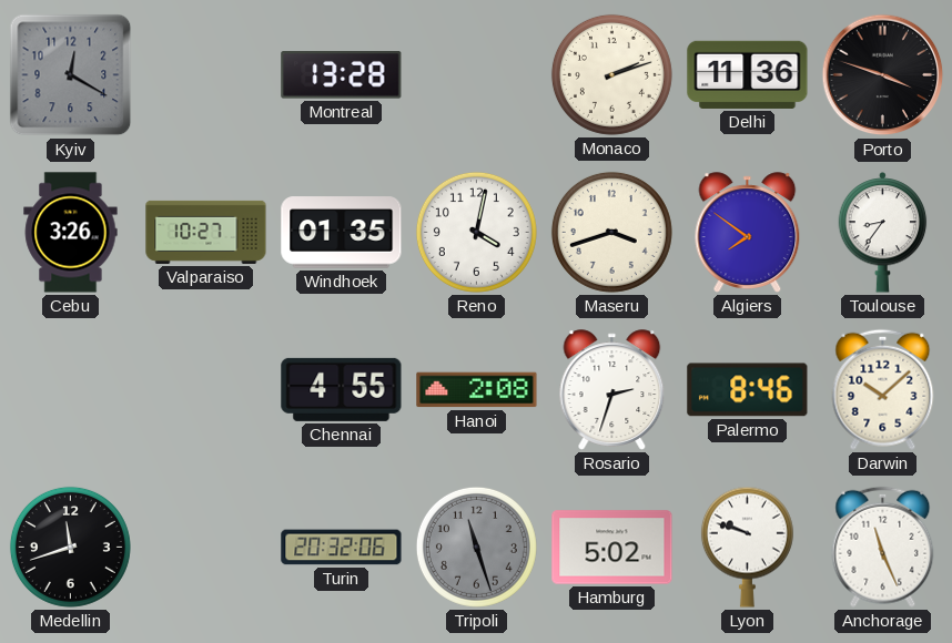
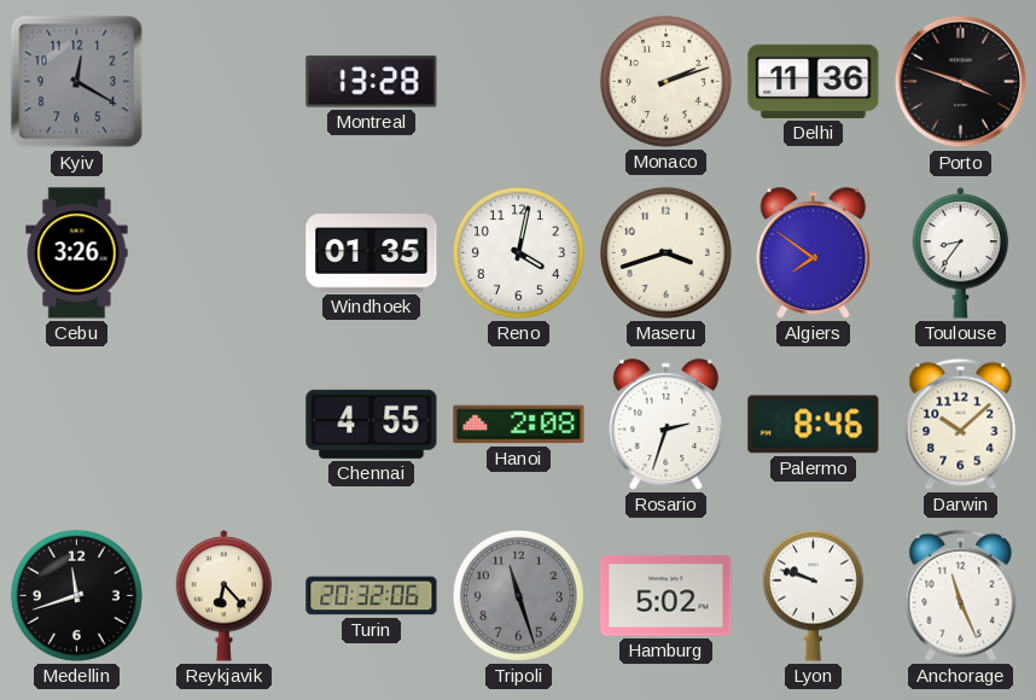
Valparaiso: 10:27 -> none (206, 232)
Reykjavik: none -> 6:23 (225, 596)
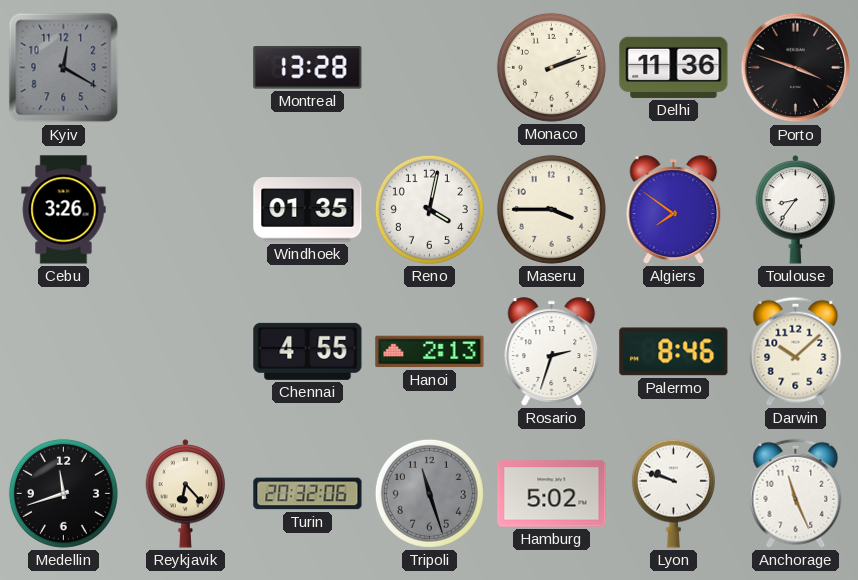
Maseru: 3:42 -> 3:45 (551, 209)
Hanoi: 2:08 -> 2:13 (430, 352)
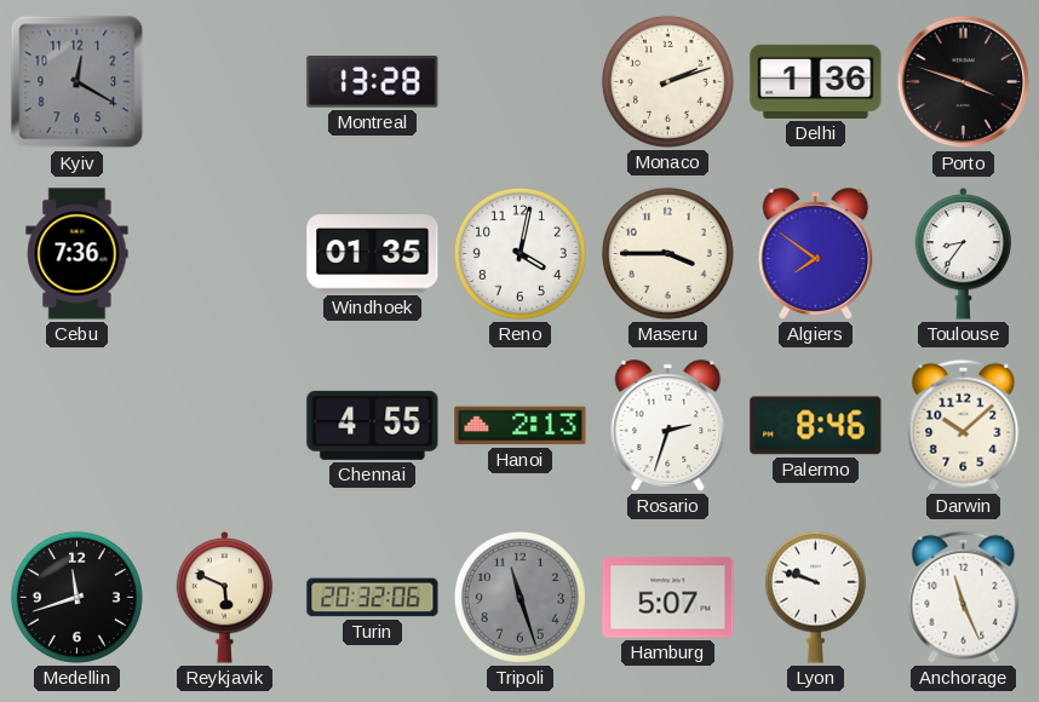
Delhi: 11:36 -> 1:36 (816, 81)
Cebu: 3:26 -> 7:36 (78, 254)
Reykjavik: 6:23 -> 5:49 (225, 598)
Hamburg: 5:02 -> 5:07 (668, 598)
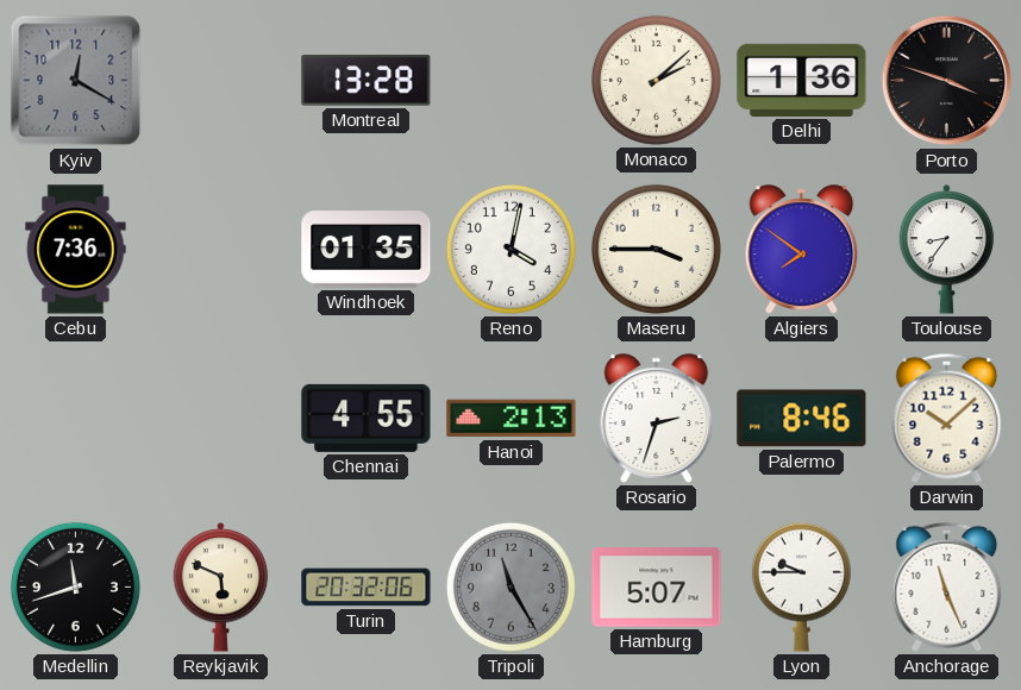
Monaco: 2:12 -> 2:08 (656, 80)
Tripoli: 11:27 -> 11:25 (510, 586)
Lyon: 9:48 -> 9:45 (801, 586)
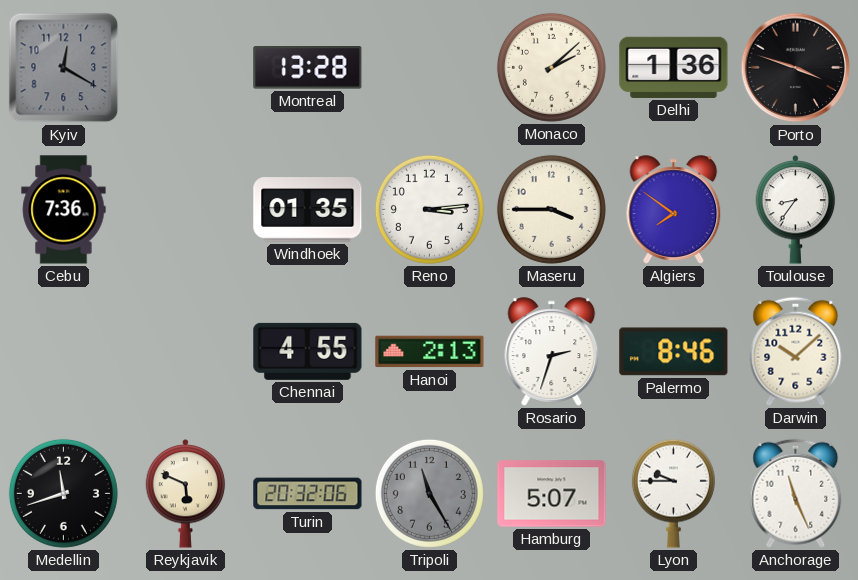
Reno: 4:02 -> 3:14 (429, 209)
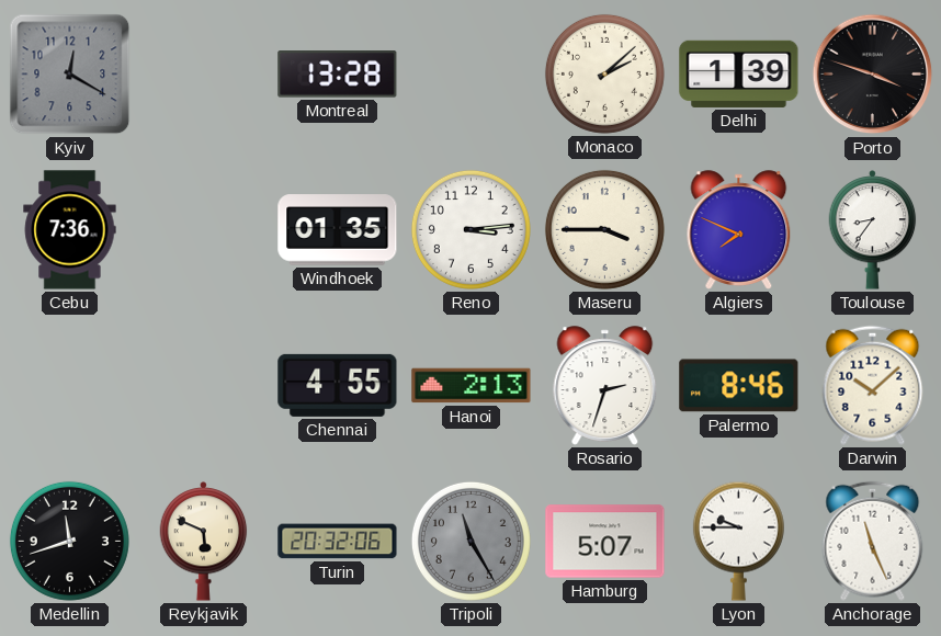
Delhi: 1:36 -> 1:39 (739, 73)
Algiers: 7:51 -> 7:49 (739, 230)
